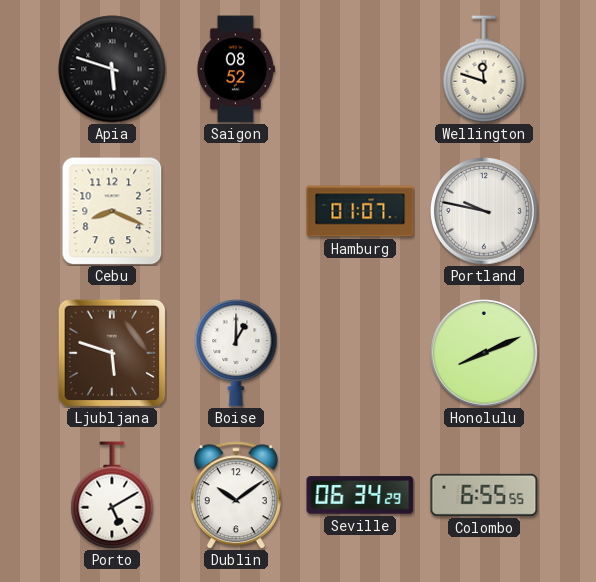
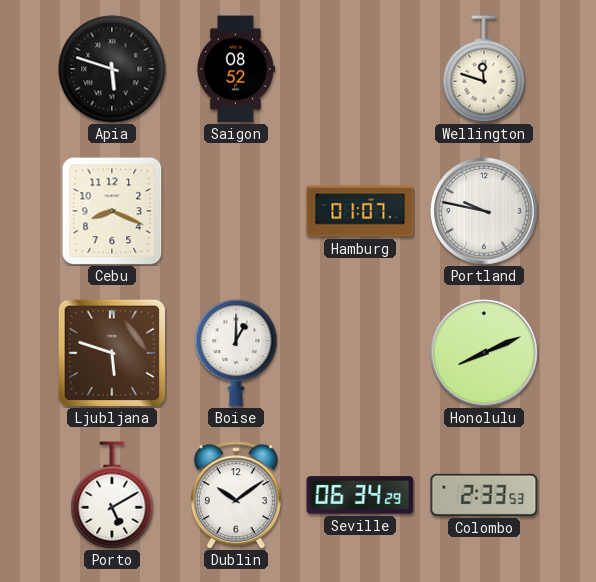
Colombo: 6:55 -> 2:33 (484, 495)
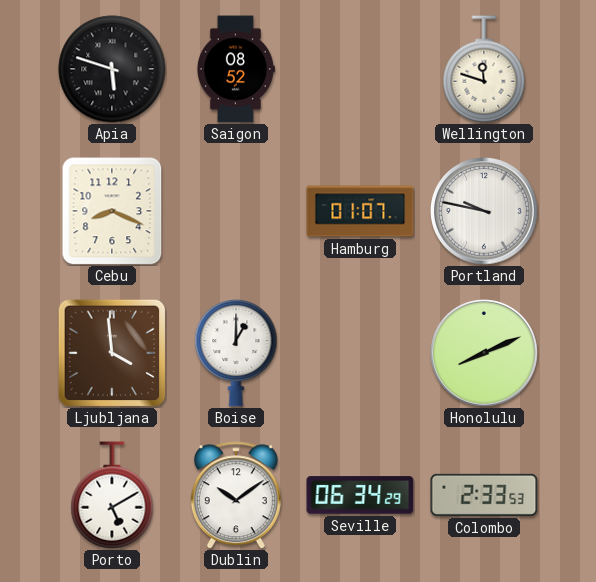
Ljubljana: 5:48 -> 3:59 (112, 353)
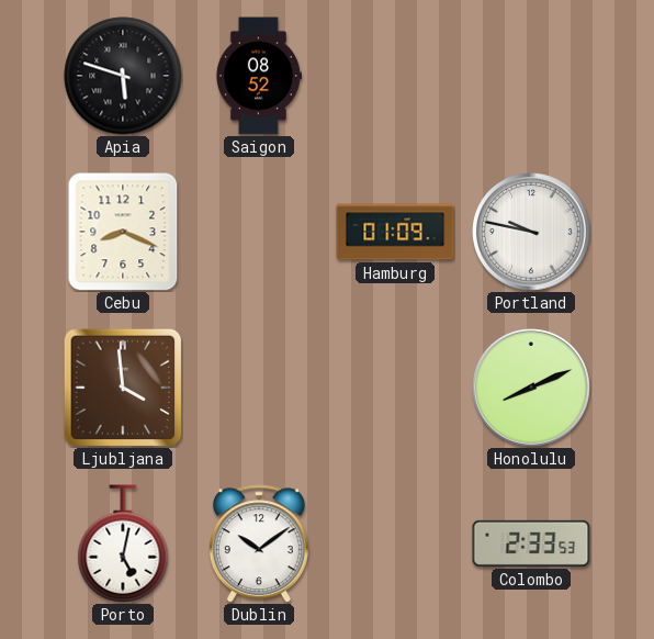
Wellington: 11:48 -> none (484, 69)
Hamburg: 01:07 -> 01:09 (395, 232)
Boise: 1:00 -> none (236, 353)
Porto: 5:10 -> 5:02 (123, 543)
Seville: 06:34 -> none (360, 495)
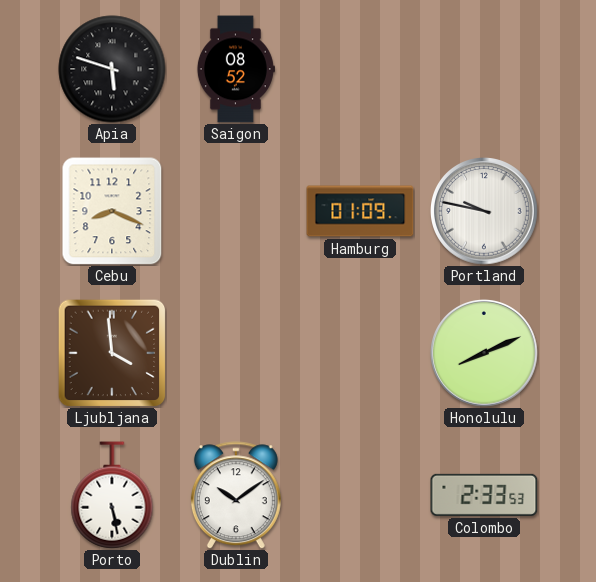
Porto: 5:02 -> 5:28 (112, 495)
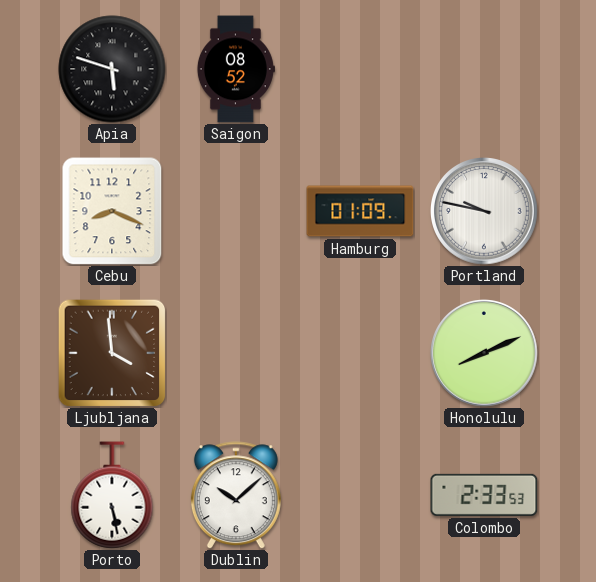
Dublin: 10:09 -> 10:08 (236, 495)
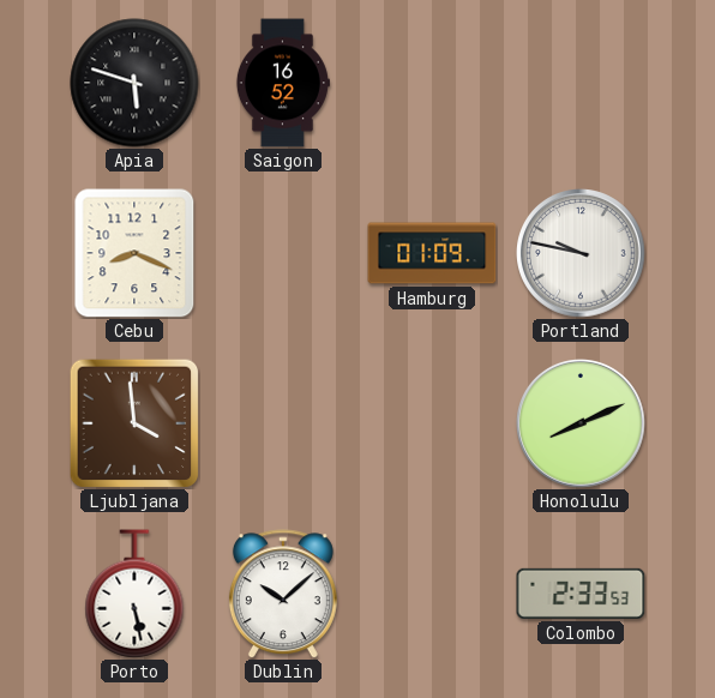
Saigon: 08:52 -> 16:52 (282, 83)
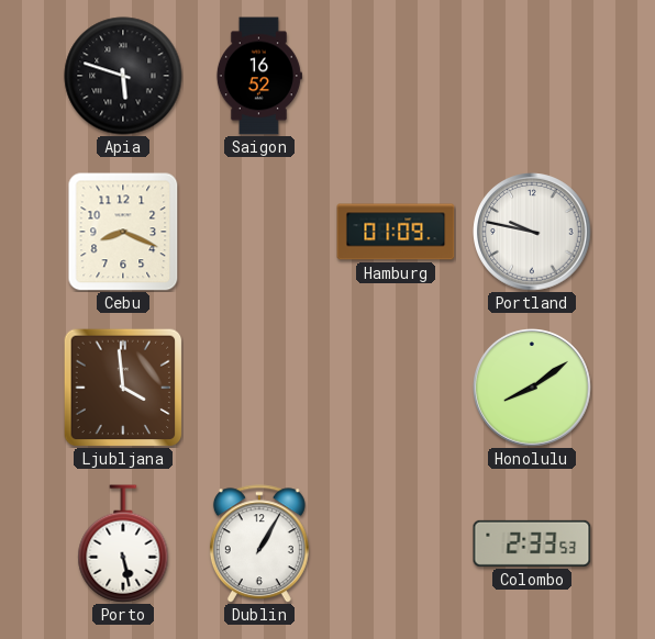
Honolulu: 8:11 -> 8:09 (532, 388)
Dublin: 10:08 -> 1:05 (259, 543)
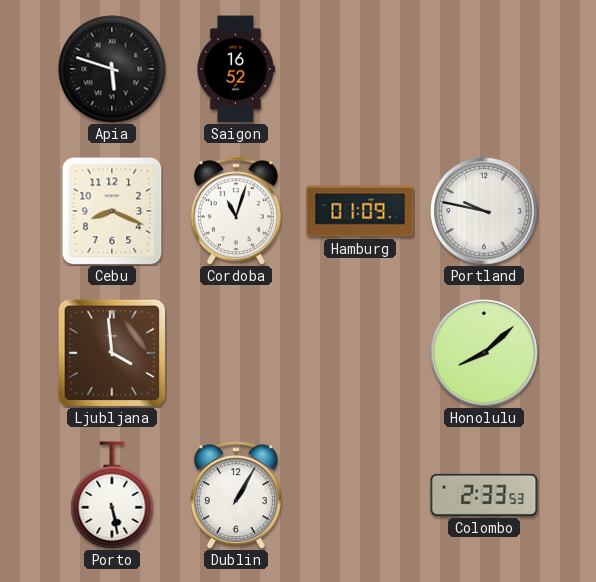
Cordoba: none -> 11:03 (236, 211)
Honolulu: 8:09 -> 8:08 (484, 353)
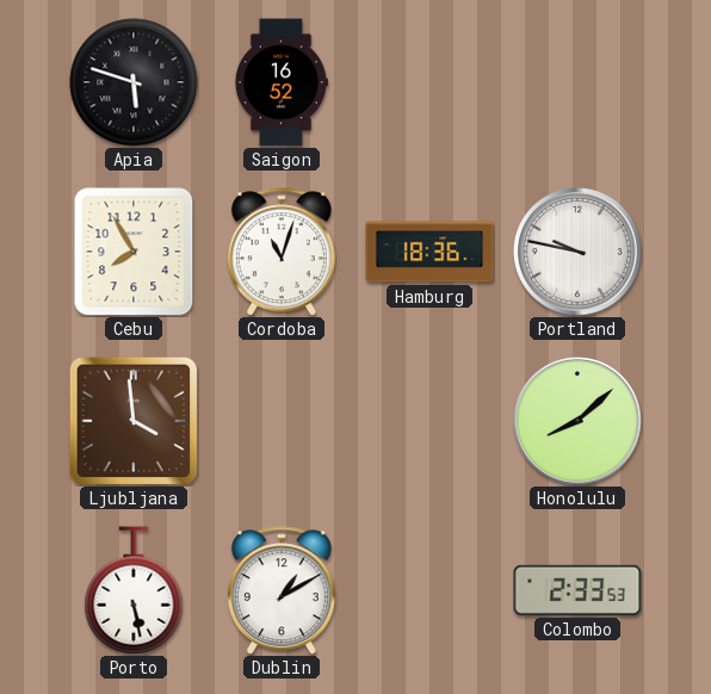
Cebu: 8:19 -> 7:55 (134, 252)
Hamburg: 01:09 -> 18:36 (429, 252)
Dublin: 1:05 -> 1:10 (282, 590)
